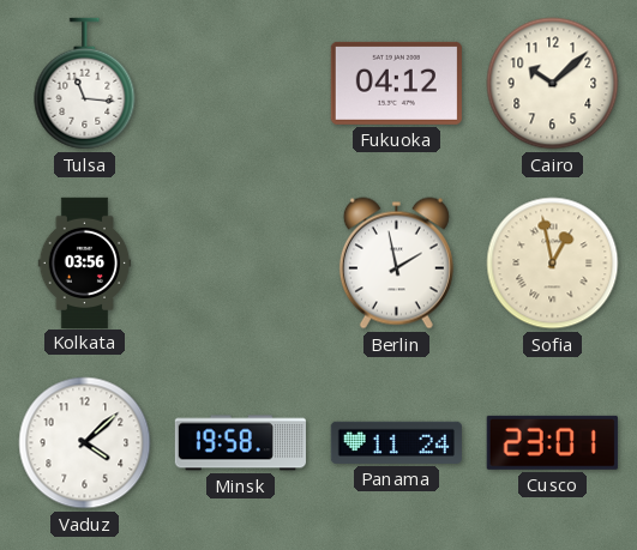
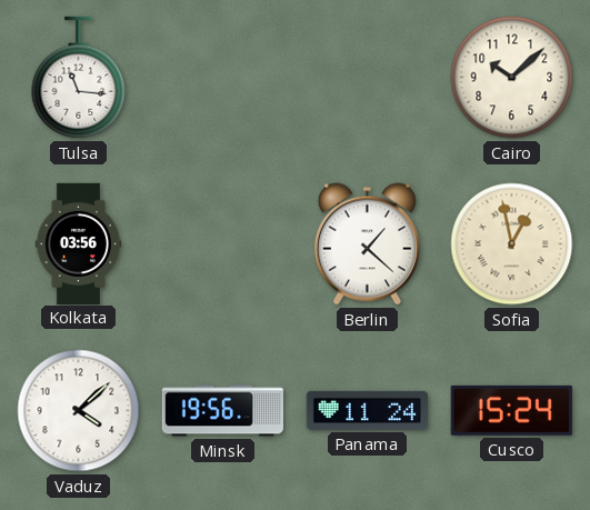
Fukuoka: 04:12 -> none (396, 83)
Berlin: 1:58 -> 1:22 (367, 244)
Minsk: 19:58 -> 19:56 (222, 411)
Cusco: 23:01 -> 15:24 (511, 410)
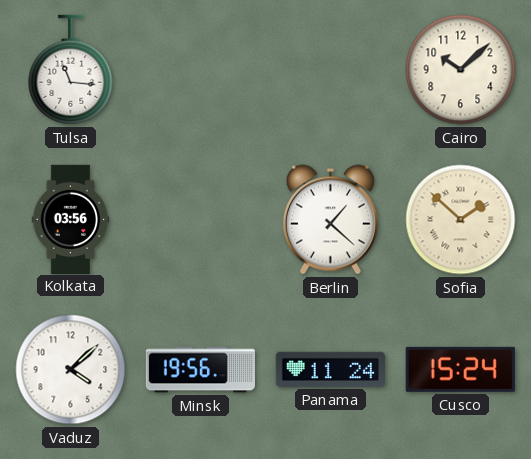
Sofia: 12:58 -> 1:52 (461, 220)
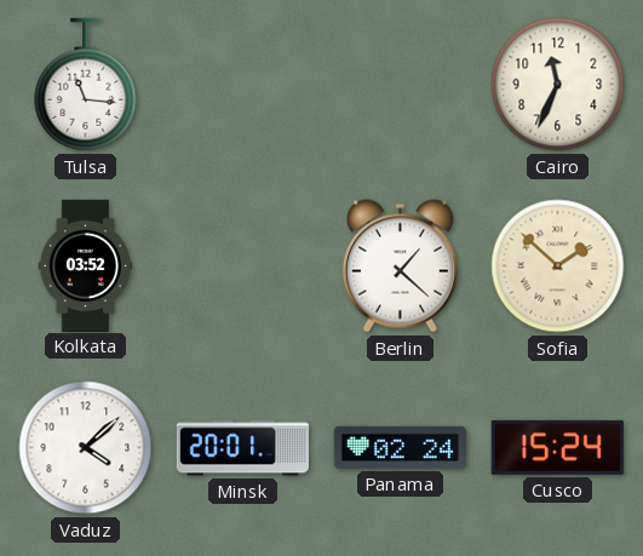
Cairo: 10:08 -> 11:34 (558, 85)
Kolkata: 03:56 -> 03:52 (86, 265)
Minsk: 19:56 -> 20:01 (242, 448)
Panama: 11:24 -> 02:24 (400, 447)
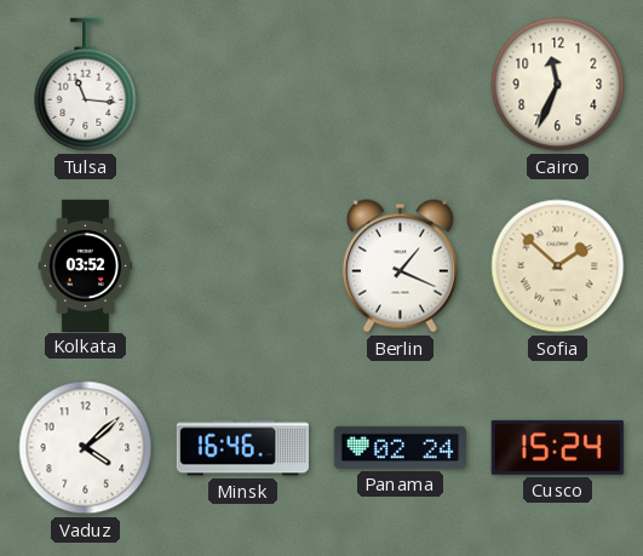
Berlin: 1:22 -> 1:19 (400, 266)
Minsk: 20:01 -> 16:46 (242, 448)
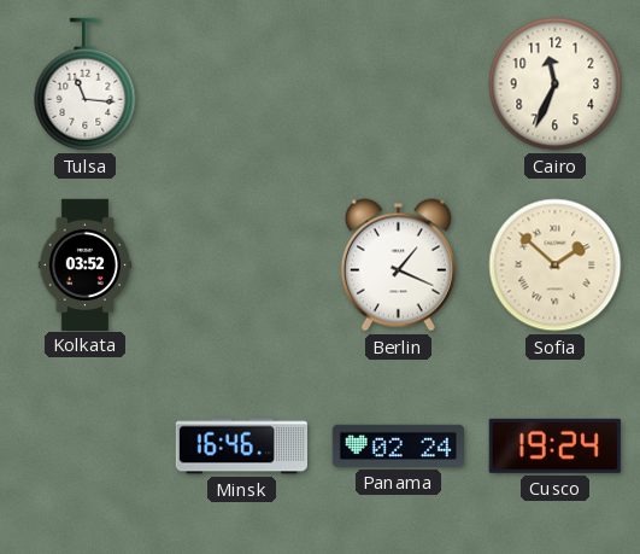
Vaduz: 4:08 -> none (86, 448)
Cusco: 15:24 -> 19:24 (554, 445)
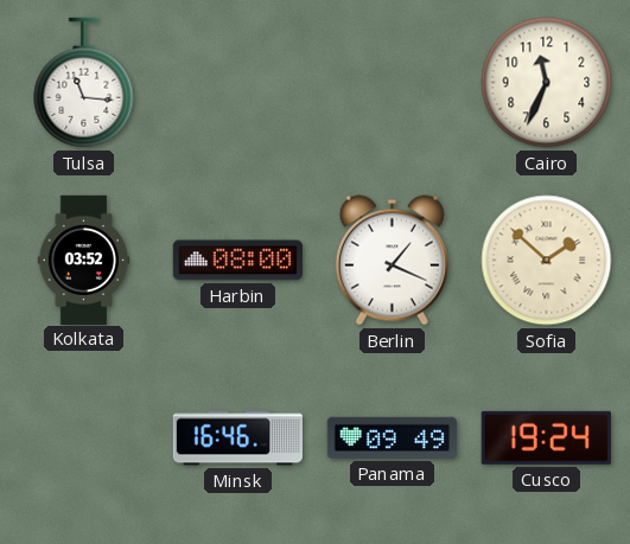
Harbin: none -> 08:00 (237, 261)
Panama: 02:24 -> 09:49 (392, 437)
